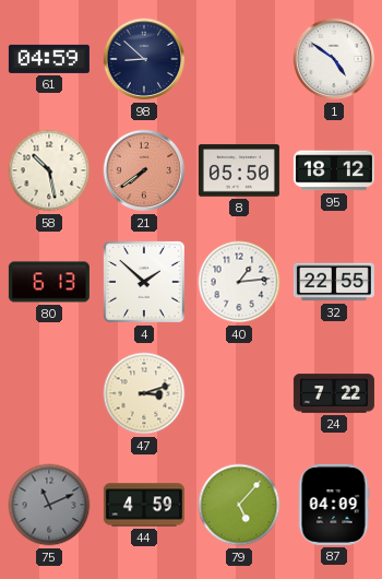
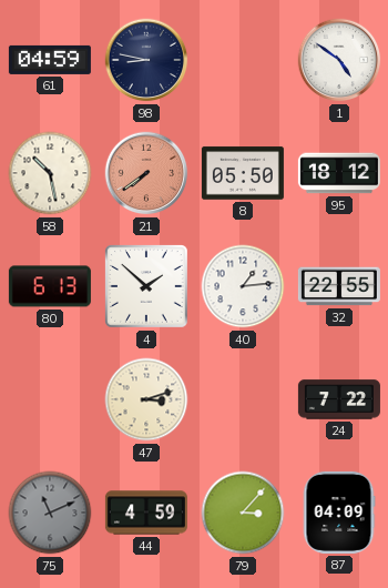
98: 8:52 -> 8:47 (146, 60)
79: 5:07 -> 3:07 (243, 513)
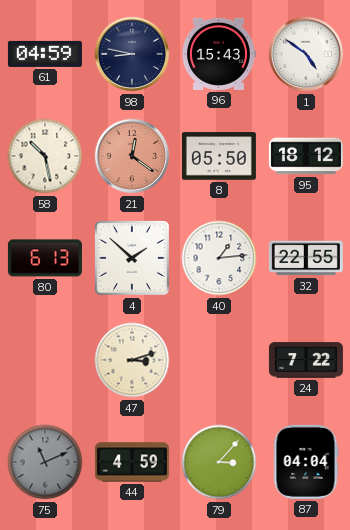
96: none -> 15:43 (219, 54)
21: 7:39 -> 12:21 (132, 156)
87: 04:09 -> 04:04 (306, 462)
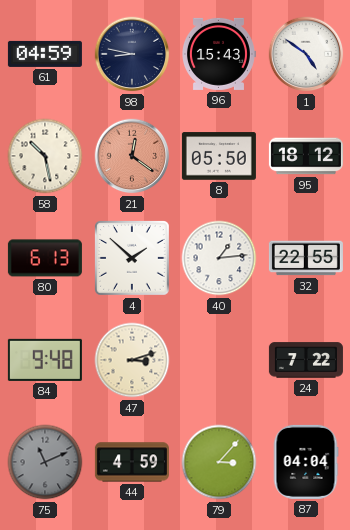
84: none -> 9:48 (45, 360)
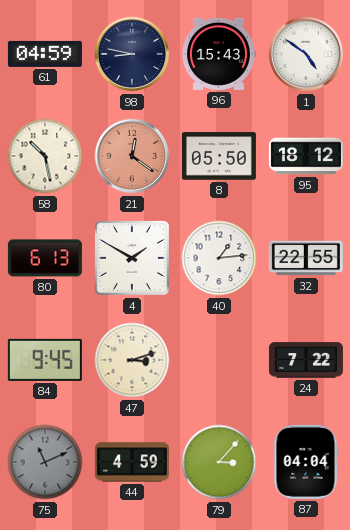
4: 1:52 -> 1:50 (133, 259)
84: 9:48 -> 9:45 (45, 360)
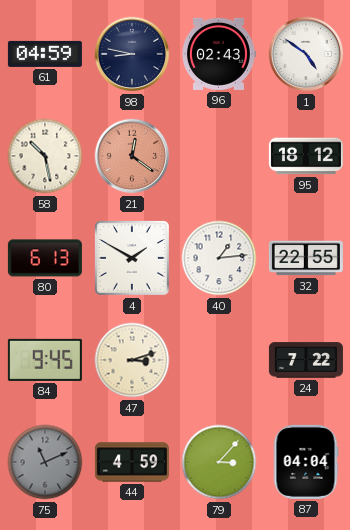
96: 15:43 -> 02:43 (219, 54)
8: 05:50 -> none (219, 156)
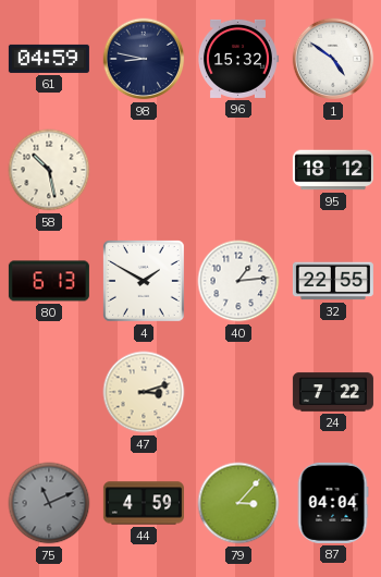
96: 02:43 -> 15:32 (238, 59)
21: 12:21 -> none (132, 156)
84: 9:45 -> none (45, 360)
